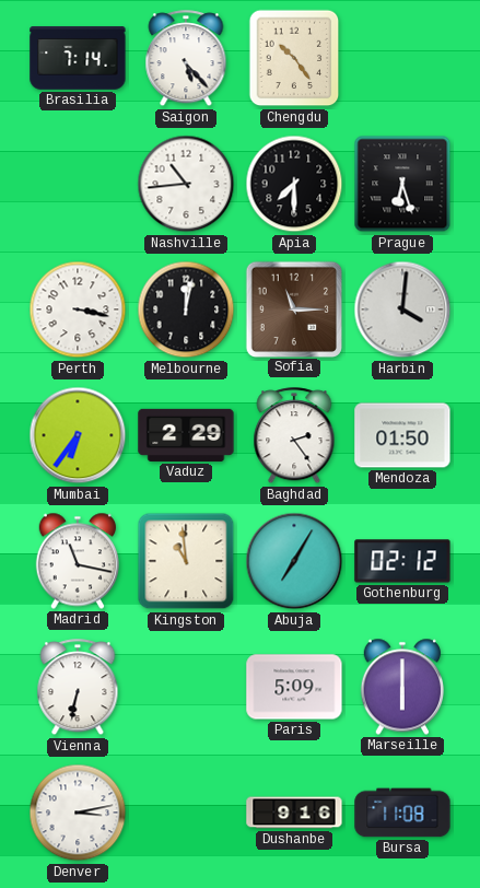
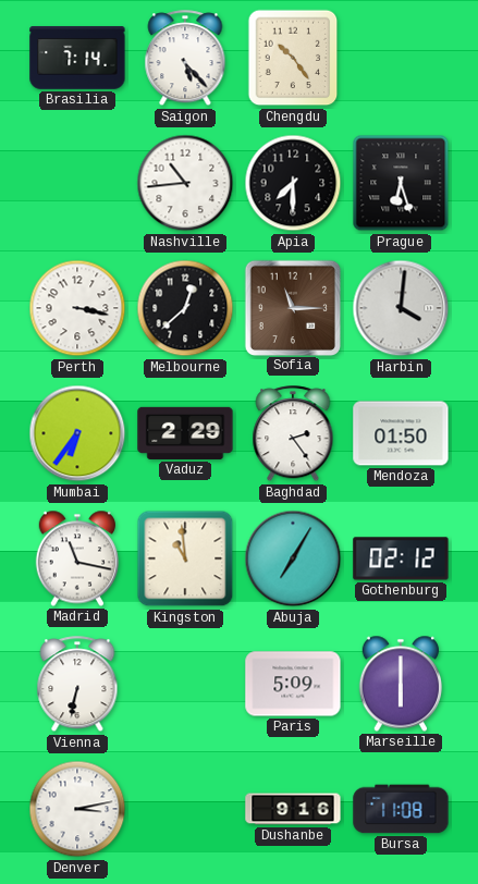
Melbourne: 12:02 -> 12:38 (185, 308)
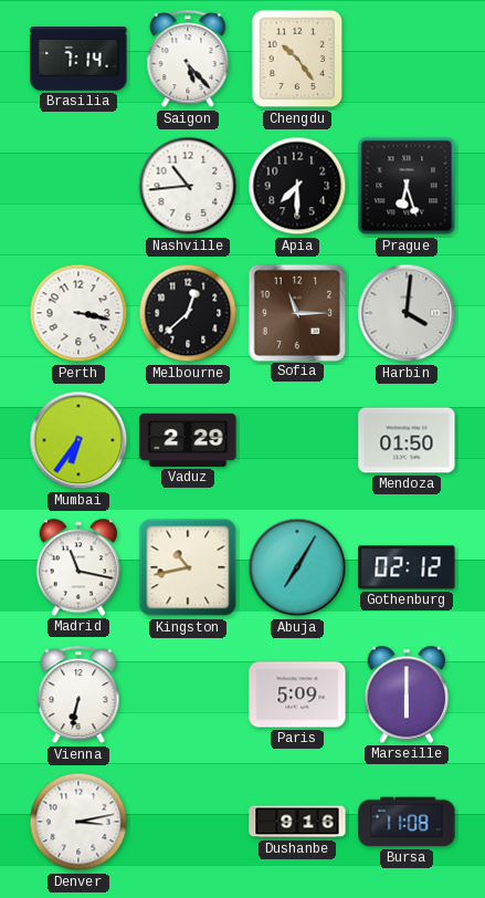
Baghdad: 2:24 -> none (293, 434)
Kingston: 10:59 -> 10:43 (188, 567)
